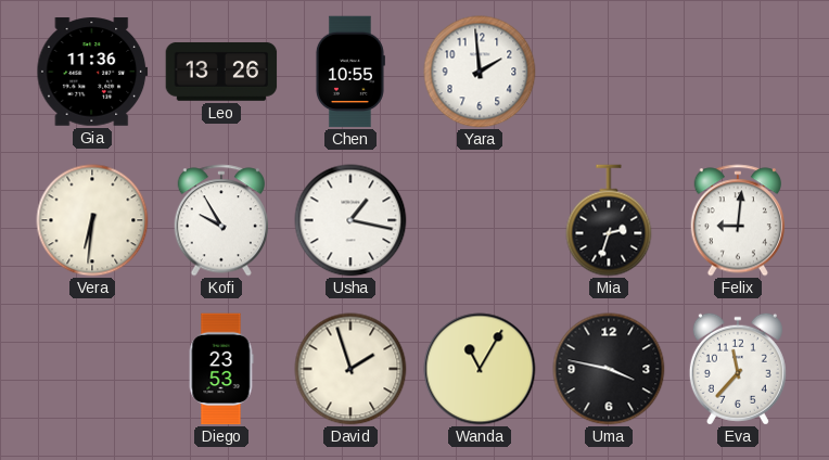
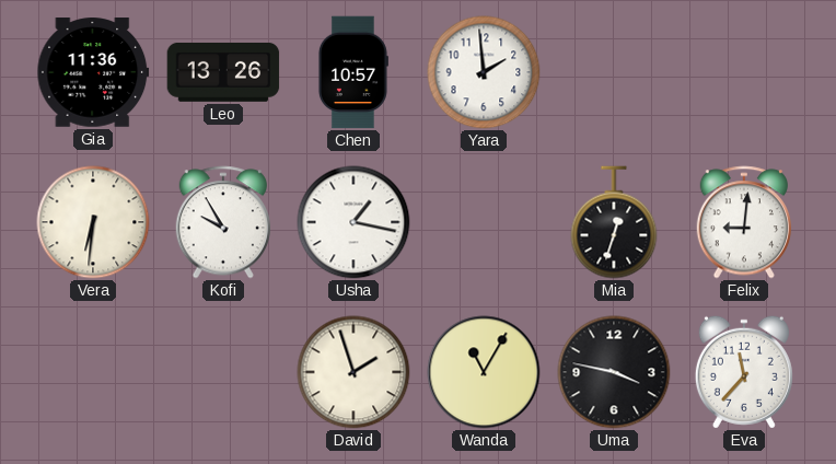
Chen: 10:55 -> 10:57 (352, 72)
Mia: 2:33 -> 12:33 (614, 222)
Diego: 23:53 -> none (221, 369)
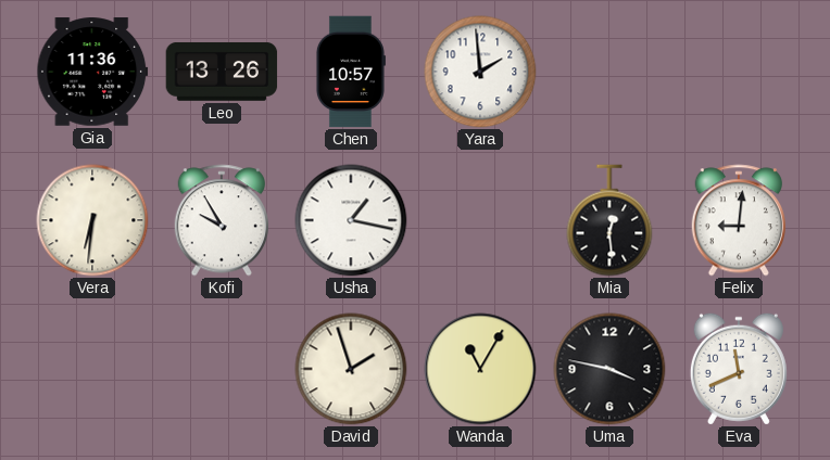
Mia: 12:33 -> 12:29 (609, 220)
Eva: 11:37 -> 11:41 (739, 369)
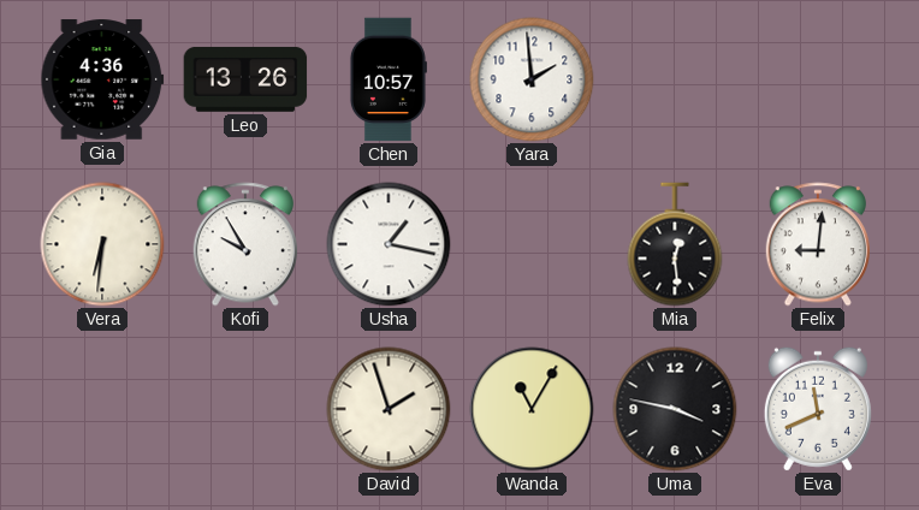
Gia: 11:36 -> 4:36 (102, 79)
